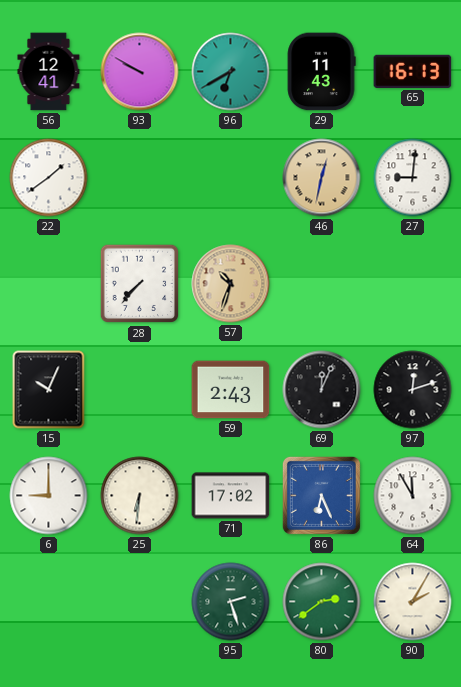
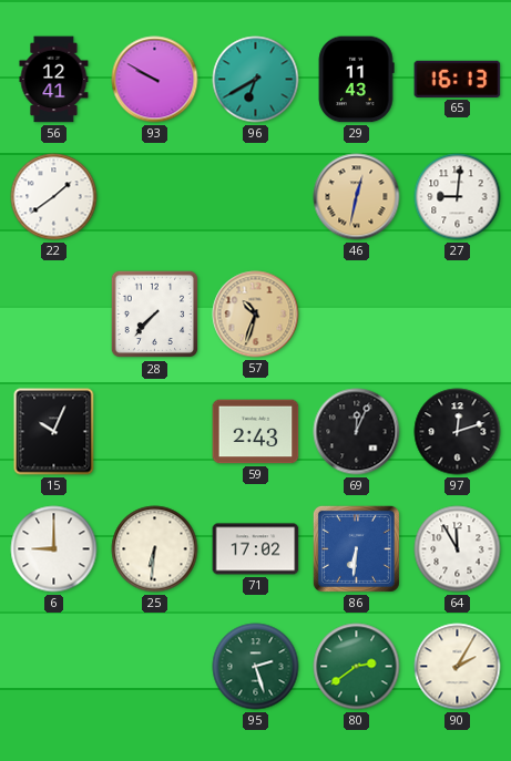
86: 6:26 -> 6:31 (356, 548)
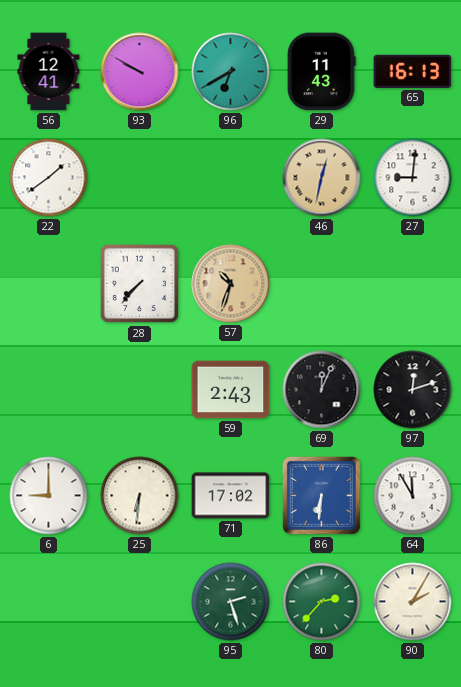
15: 10:04 -> none (54, 432)
80: 2:39 -> 2:37 (322, 602)
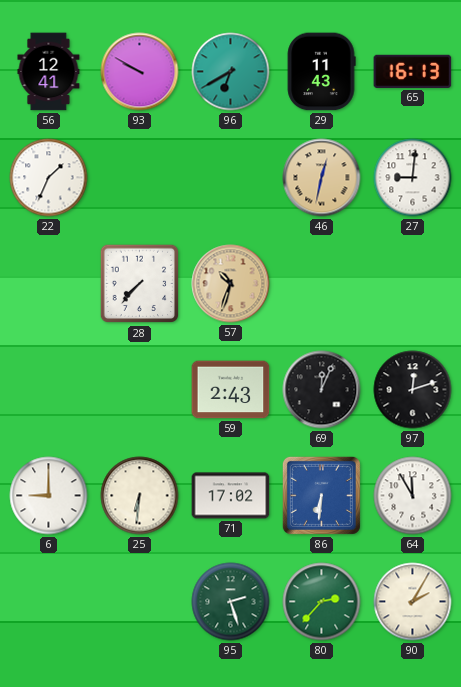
22: 1:39 -> 1:34 (49, 178)
